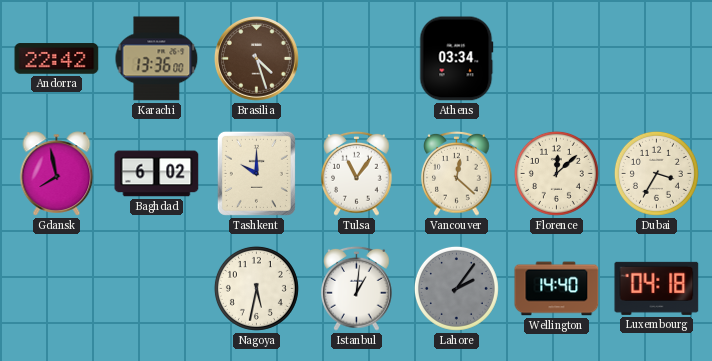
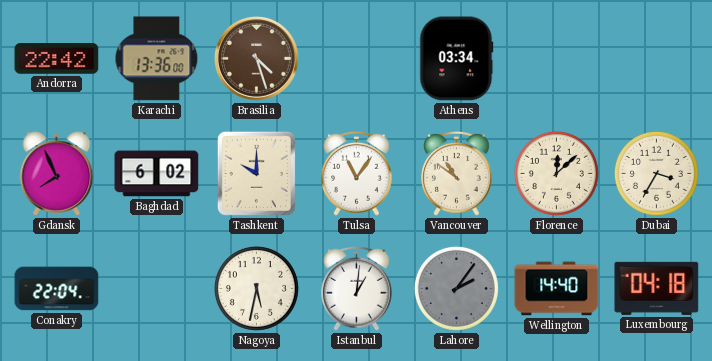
Gdansk: 7:58 -> 7:56 (57, 174)
Vancouver: 12:22 -> 10:51 (457, 173)
Conakry: none -> 22:04 (57, 289)
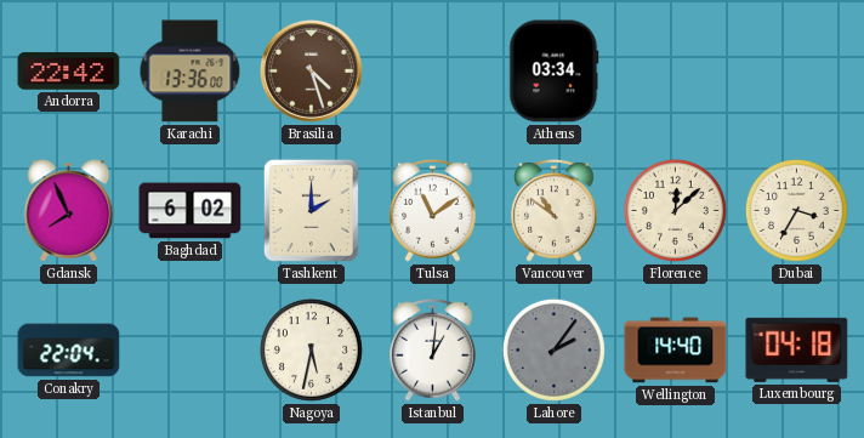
Tashkent: 10:00 -> 2:00 (311, 210)
Tulsa: 11:06 -> 11:09 (433, 210)
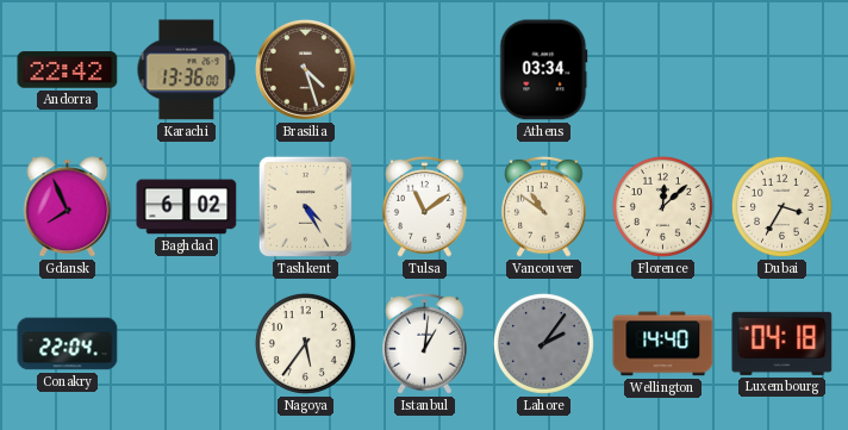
Tashkent: 2:00 -> 4:25 (305, 206)
Nagoya: 5:32 -> 5:36 (305, 343)
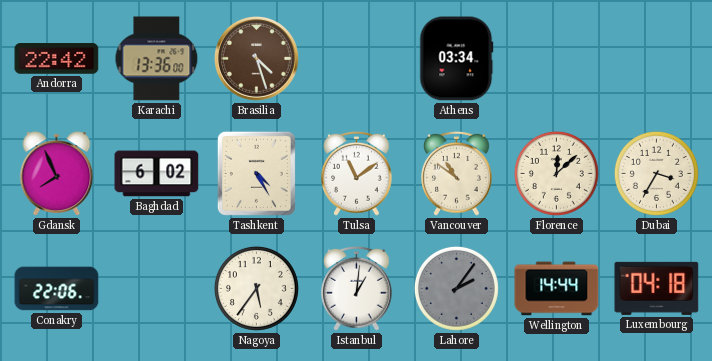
Conakry: 22:04 -> 22:06 (57, 289)
Wellington: 14:40 -> 14:44 (557, 289)
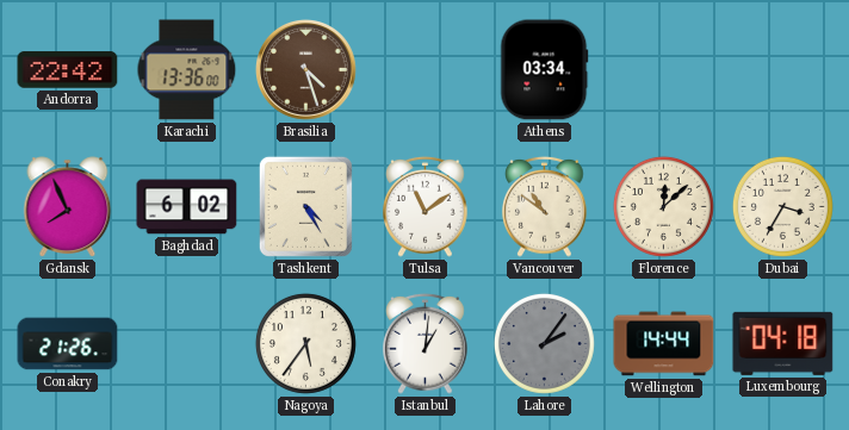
Conakry: 22:06 -> 21:26 (68, 344)
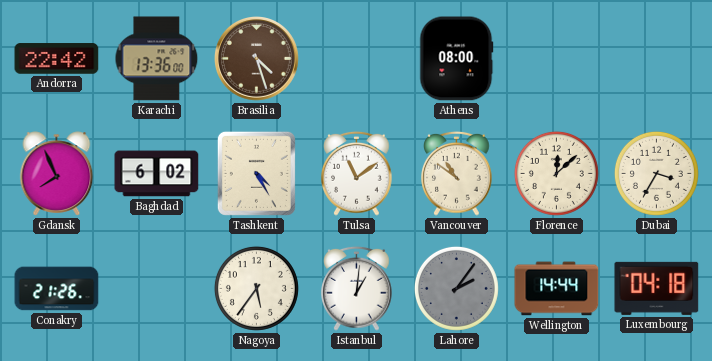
Athens: 03:34 -> 08:00 (457, 59)
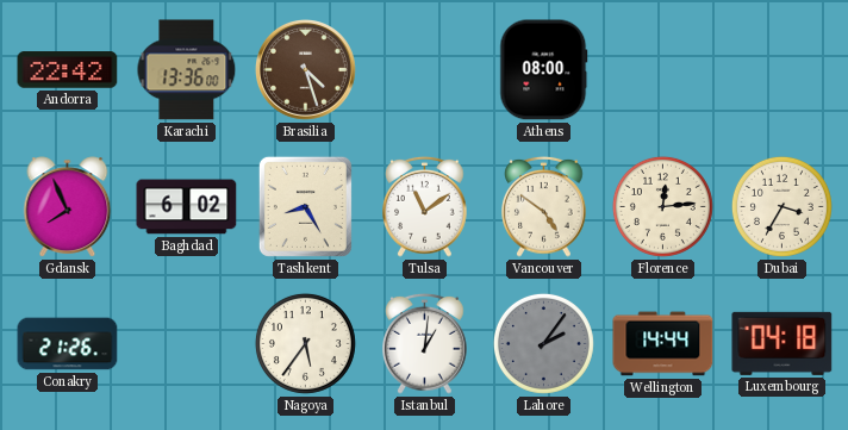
Tashkent: 4:25 -> 8:25 (305, 206)
Vancouver: 10:51 -> 4:51 (544, 206)
Florence: 12:08 -> 12:14 (662, 206)
